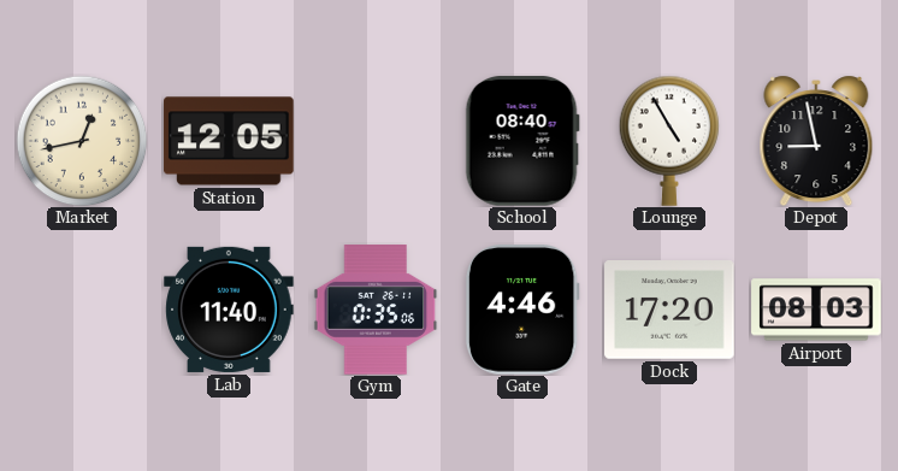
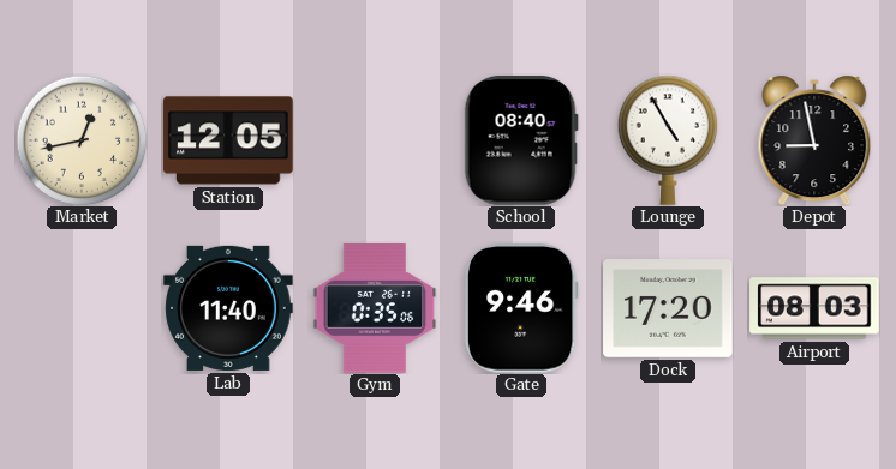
Gate: 4:46 -> 9:46 (521, 308)
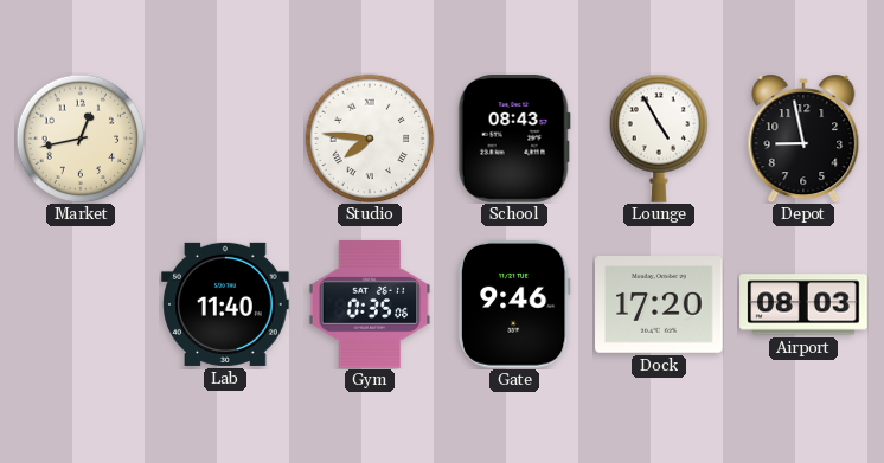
Station: 12:05 -> none (228, 140)
Studio: none -> 7:46 (370, 139)
School: 08:40 -> 08:43 (514, 140)
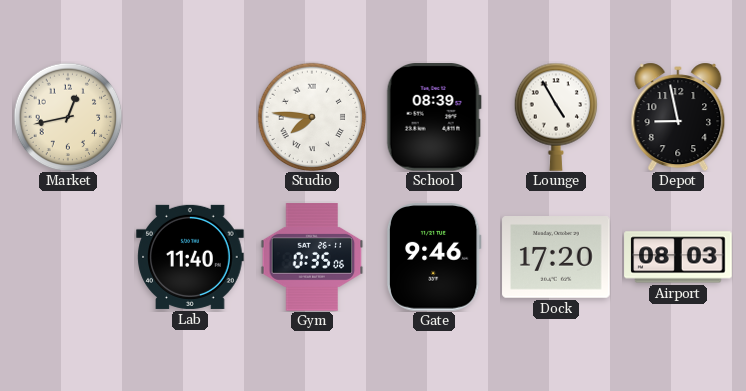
School: 08:43 -> 08:39 (434, 118)
